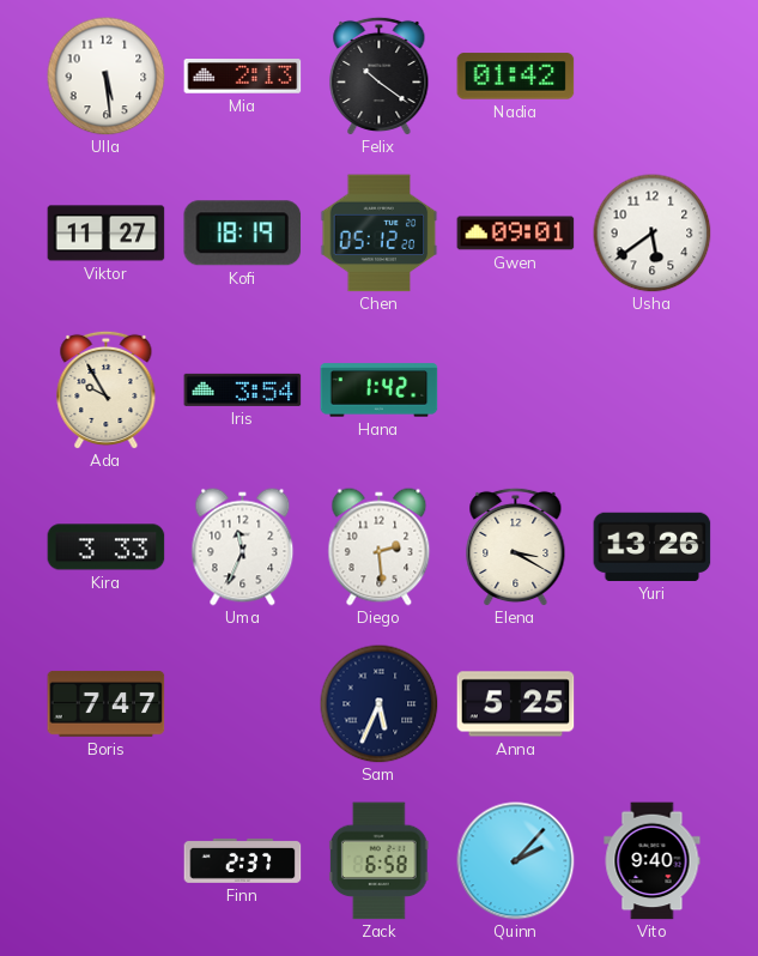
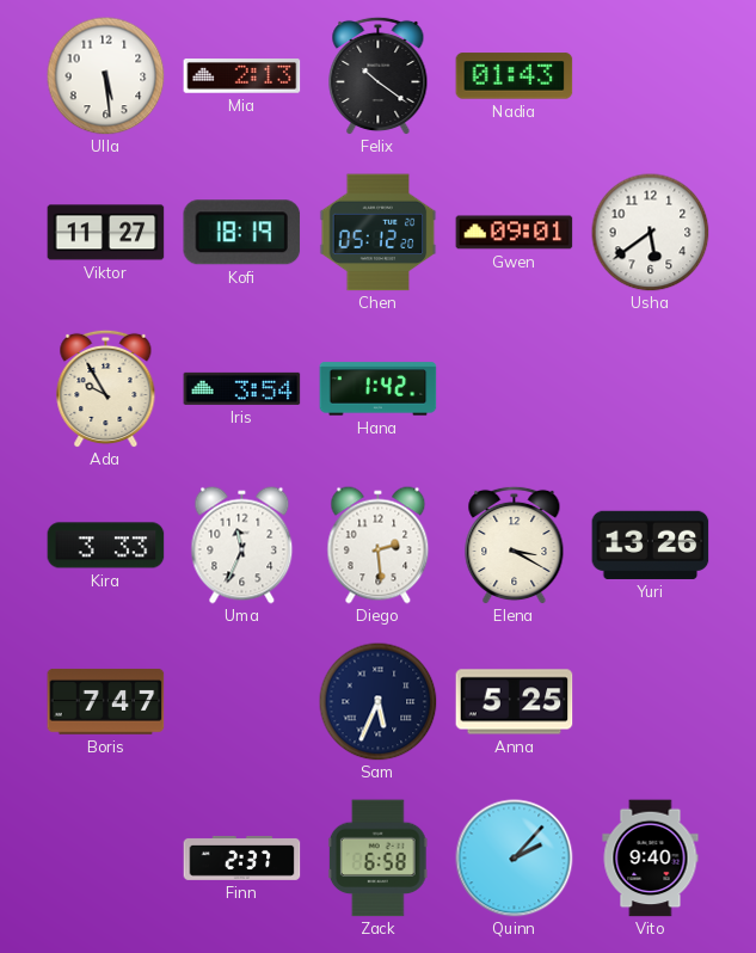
Nadia: 01:42 -> 01:43 (515, 76)
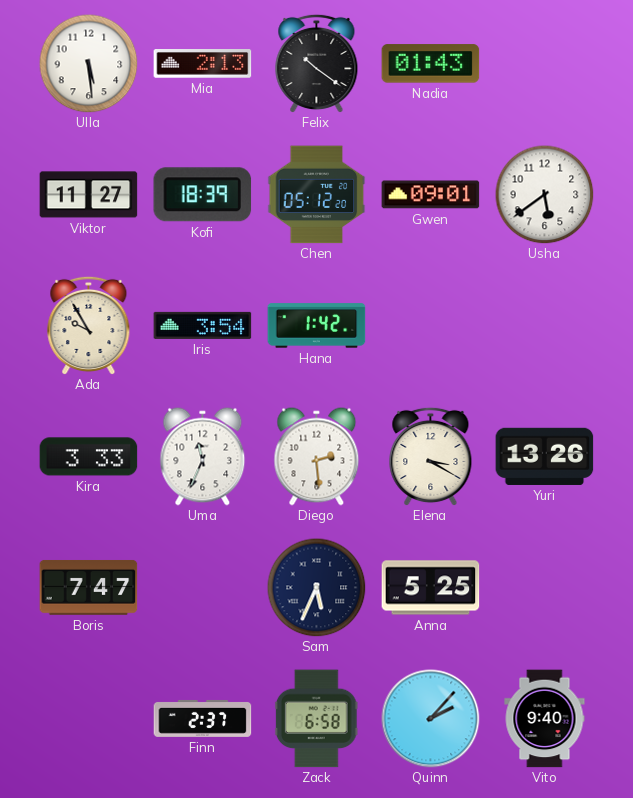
Kofi: 18:19 -> 18:39 (203, 195)
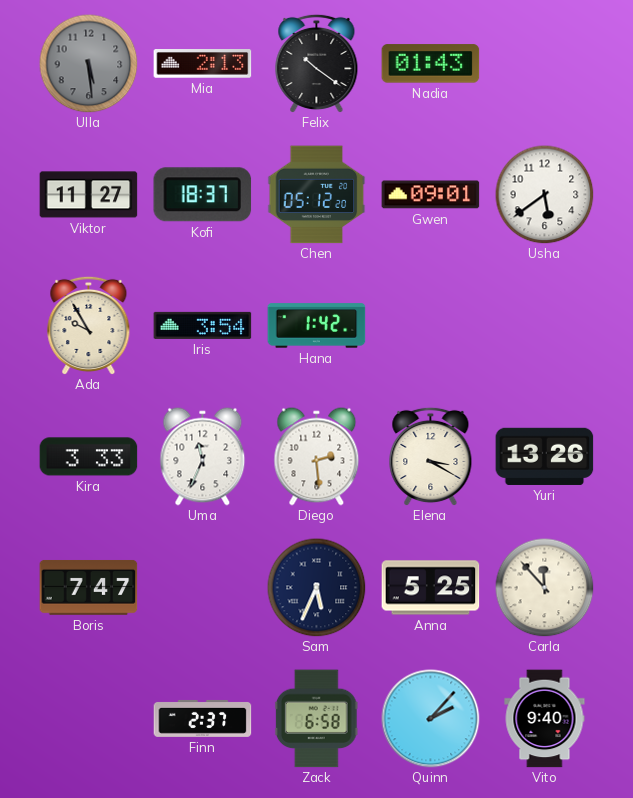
Ulla dial: white -> grey (89, 64)
Kofi: 18:39 -> 18:37 (203, 195)
Carla: none -> 11:53 (545, 588)
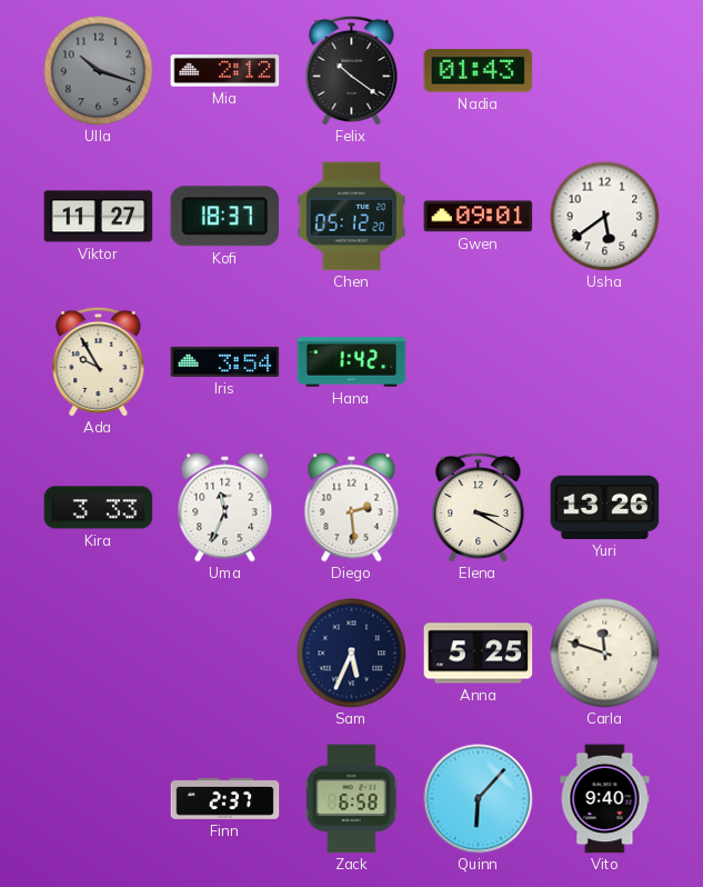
Ulla: 5:29 -> 10:18 (99, 71)
Mia: 2:13 -> 2:12 (225, 71)
Boris: 7:47 -> none (89, 587)
Carla: 11:53 -> 11:48 (605, 654)
Quinn: 2:07 -> 6:07 (479, 799)
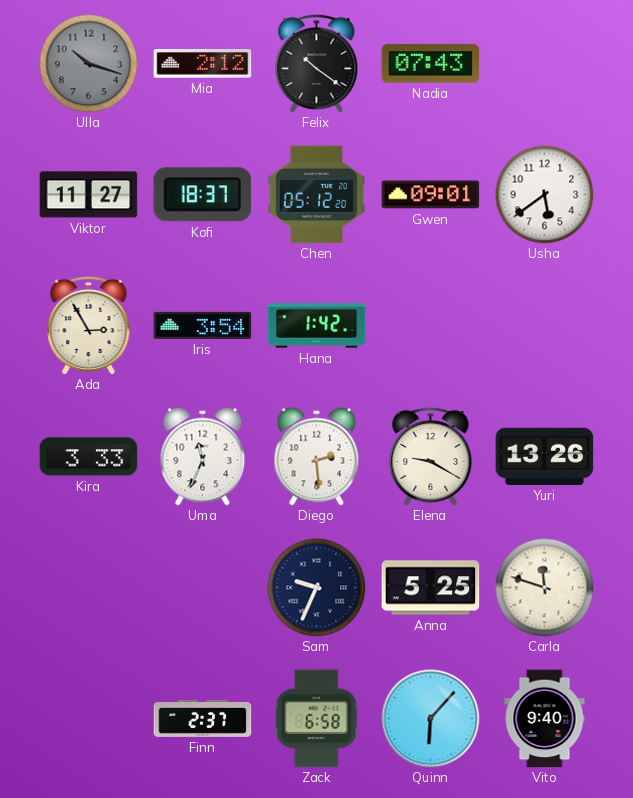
Nadia: 01:43 -> 07:43 (431, 64)
Ada: 9:55 -> 2:55 (89, 325)
Elena: 3:20 -> 9:20 (431, 456)
Sam: 5:34 -> 9:34 (317, 588)
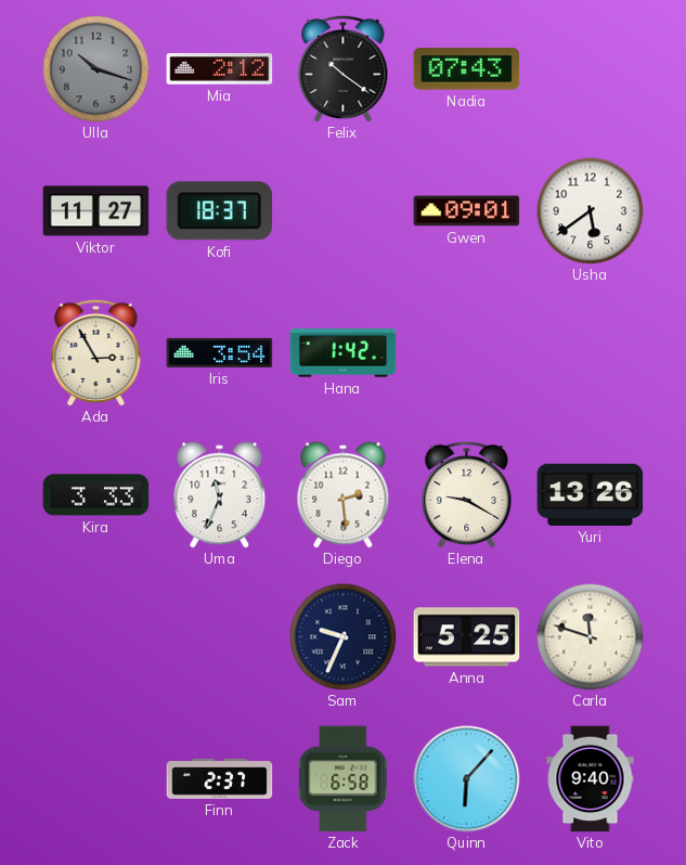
Chen: 05:12 -> none (317, 195)
